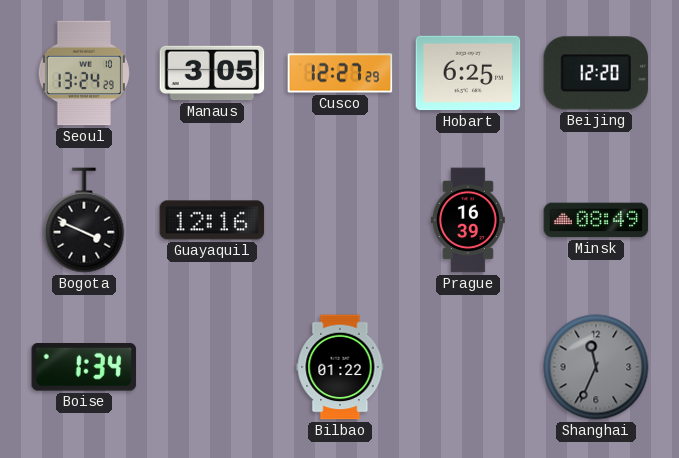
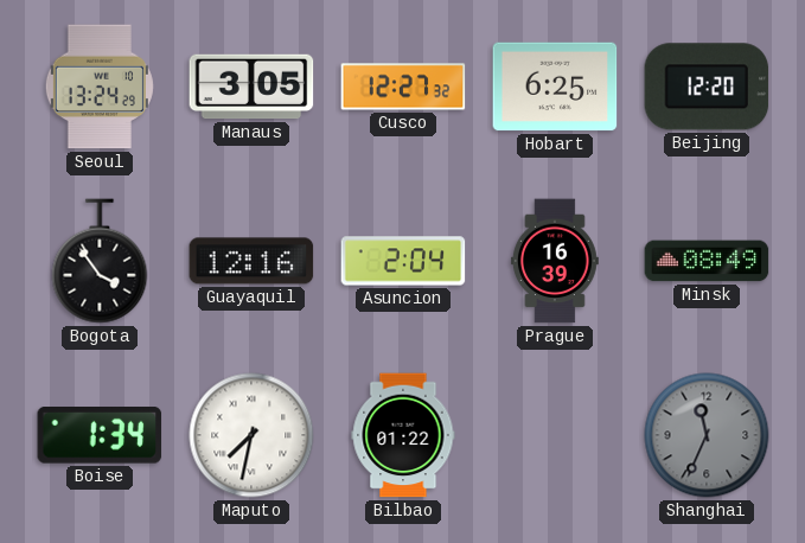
Cusco: 12:27:29 -> 12:27:32 (403, 87)
Bogota: 3:49 -> 3:54 (100, 261)
Asuncion: none -> 2:04 (403, 261)
Maputo: none -> 7:32 (251, 435)
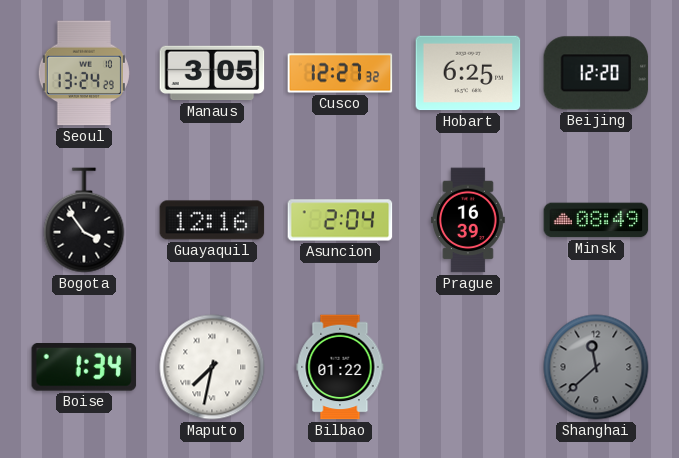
Shanghai: 11:34 -> 11:38 (596, 367)
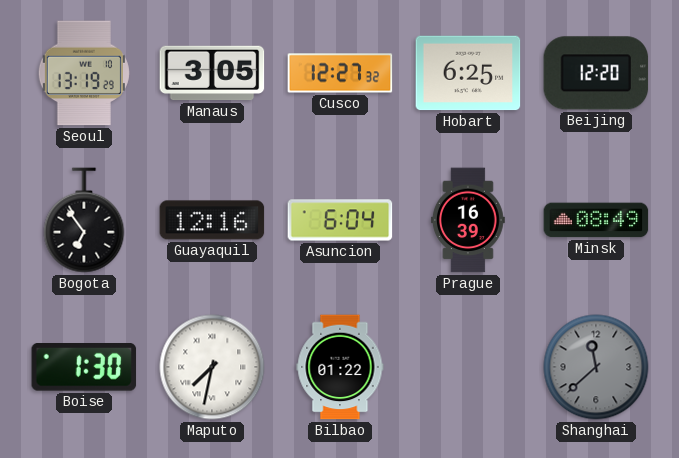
Seoul: 13:24 -> 13:19 (84, 73)
Bogota: 3:54 -> 6:54 (84, 220)
Asuncion: 2:04 -> 6:04 (340, 220)
Boise: 1:34 -> 1:30 (84, 368)
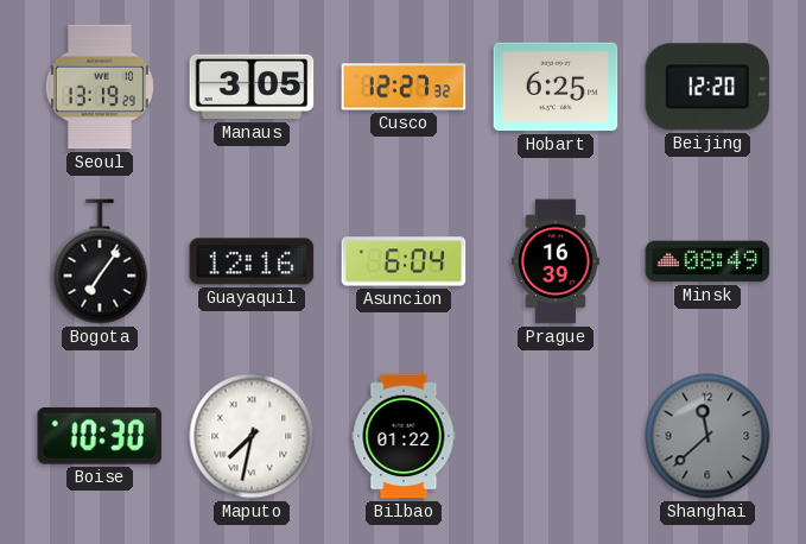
Bogota: 6:54 -> 7:06 (100, 261)
Boise: 1:30 -> 10:30 (100, 437)
